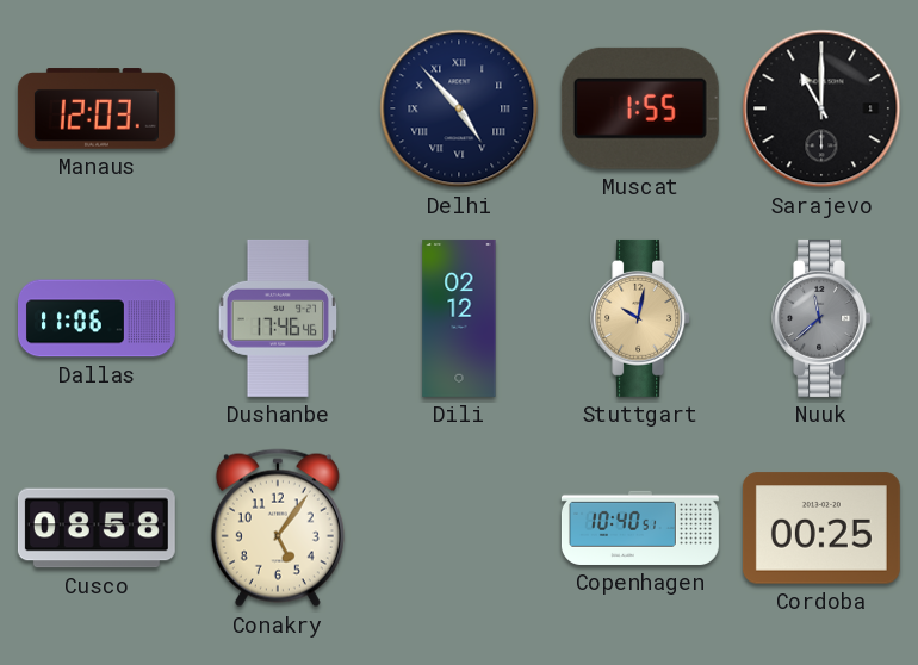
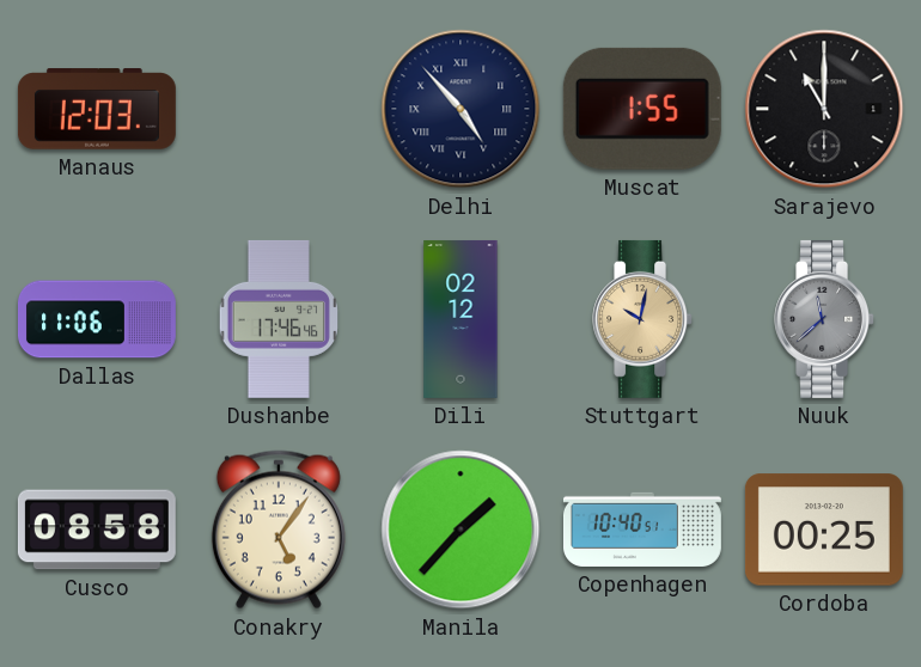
Manila: none -> 1:37 (460, 530)
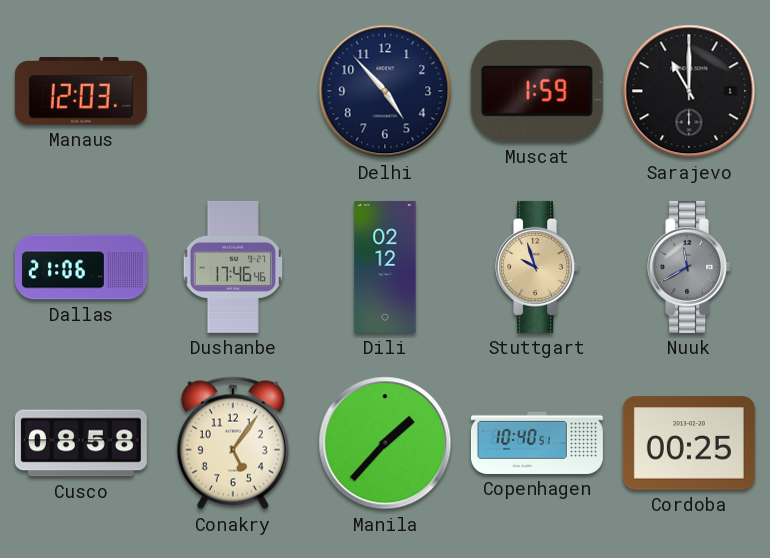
Delhi numerals: Roman -> Arabic (385, 91)
Muscat: 1:55 -> 1:59 (537, 91)
Dallas: 11:06 -> 21:06 (81, 267)
Stuttgart: 10:02 -> 9:57 (538, 267)
Nuuk: 11:38 -> 11:40 (690, 267)
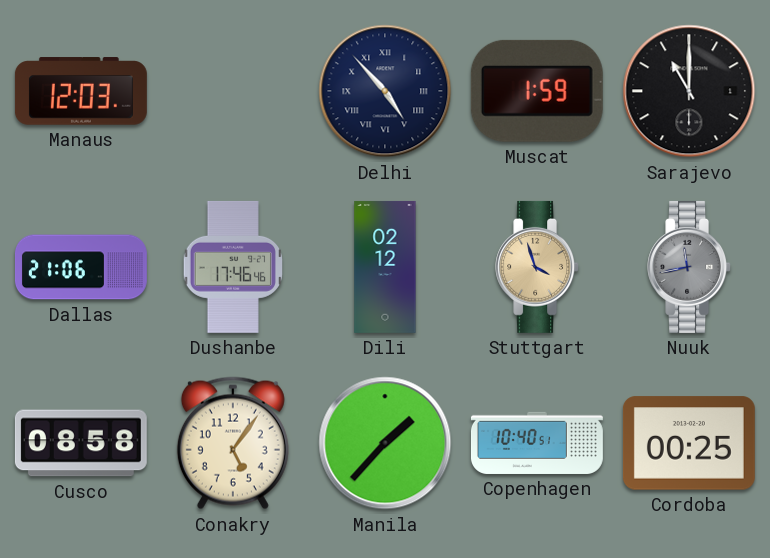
Delhi numerals: Arabic -> Roman (385, 91)
Stuttgart: 9:57 -> 3:57 (538, 267)
Nuuk: 11:40 -> 11:43 (690, 267)
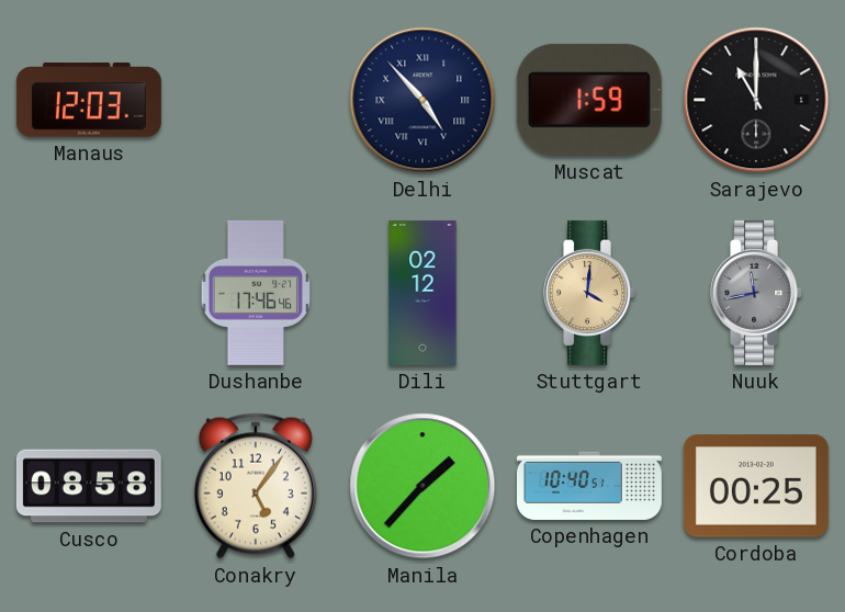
Dallas: 21:06 -> none (81, 267)
Stuttgart: 3:57 -> 4:01 (590, 293)
